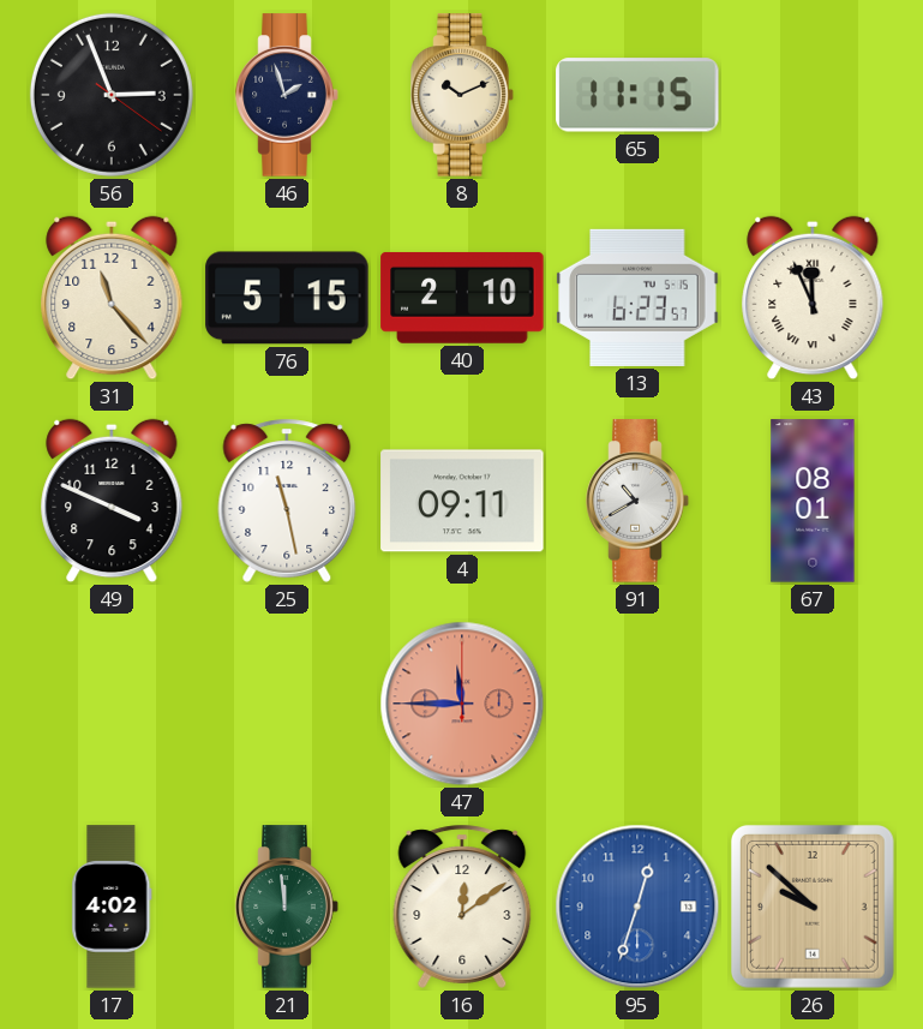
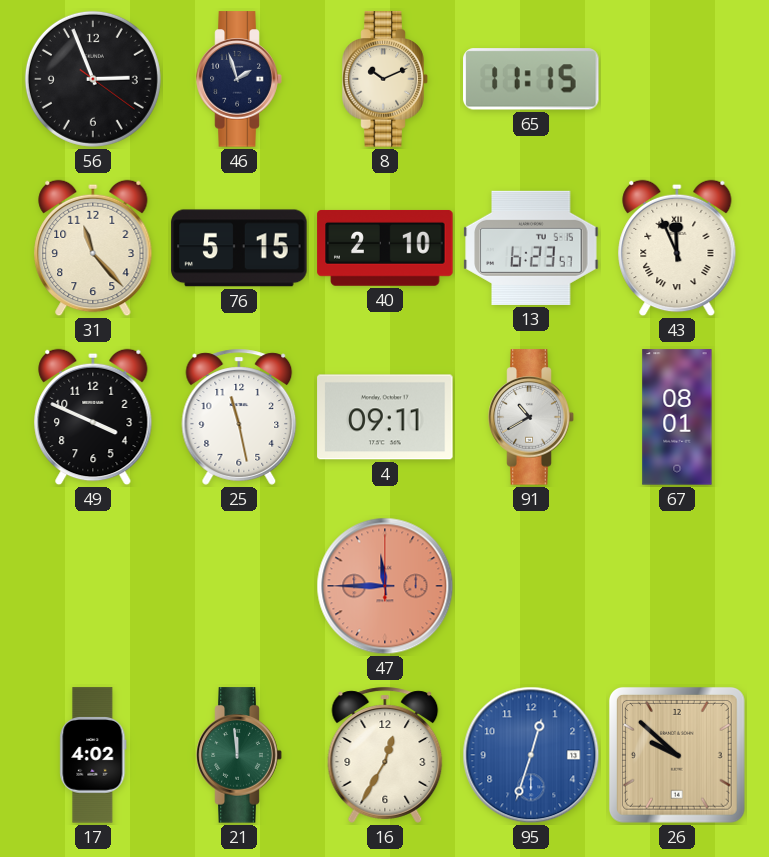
16: 12:09 -> 12:35 (385, 755)
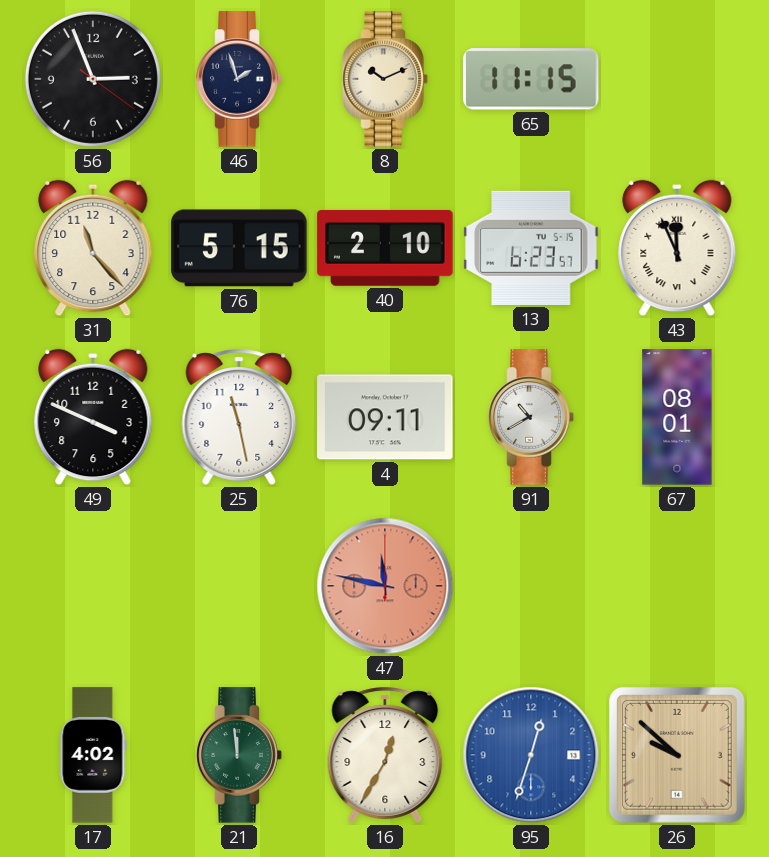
47: 11:45 -> 11:47 (385, 586)
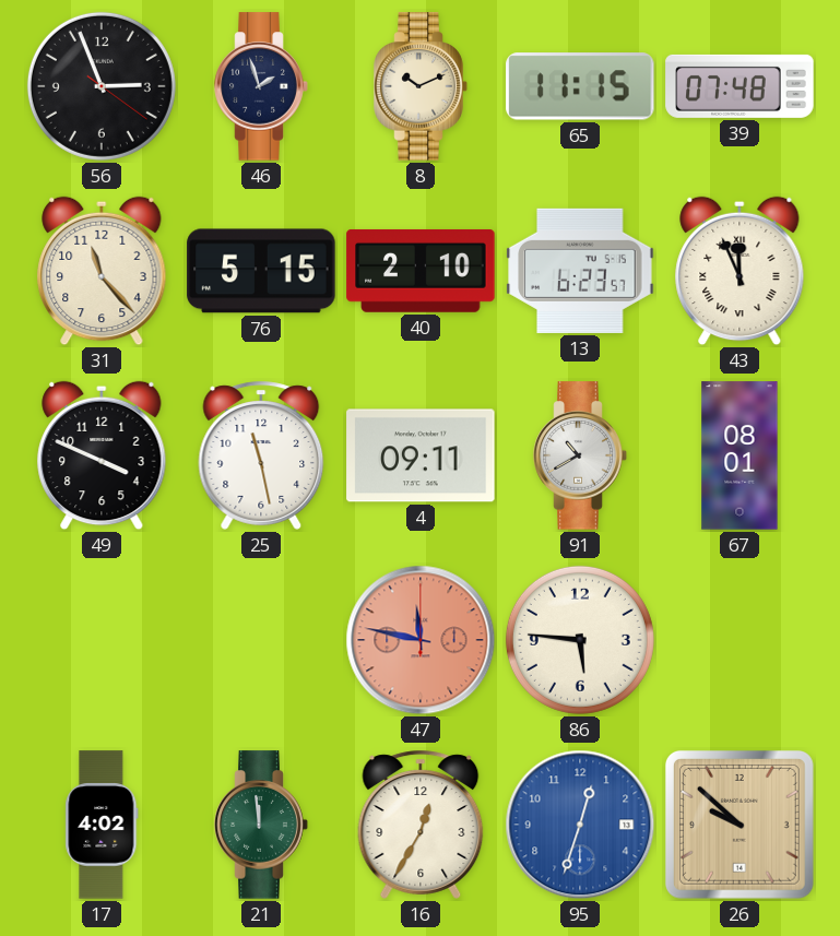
39: none -> 07:48 (740, 86)
86: none -> 5:46 (580, 640)
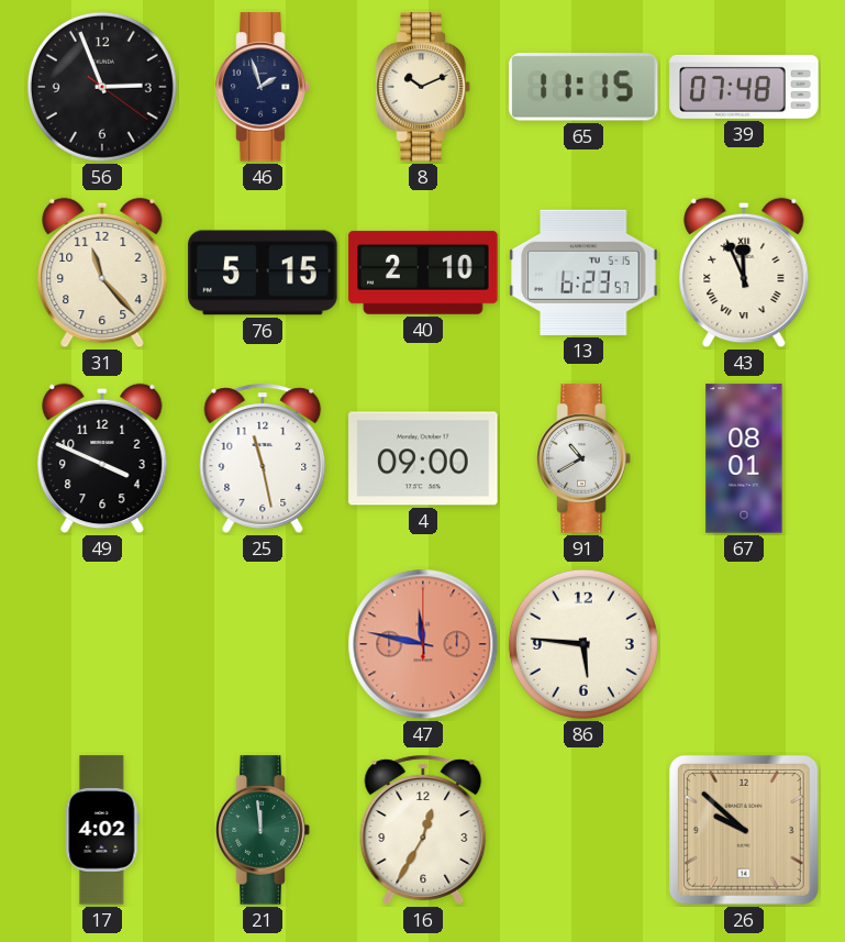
4: 09:11 -> 09:00 (423, 458)
95: 12:33 -> none (580, 825)
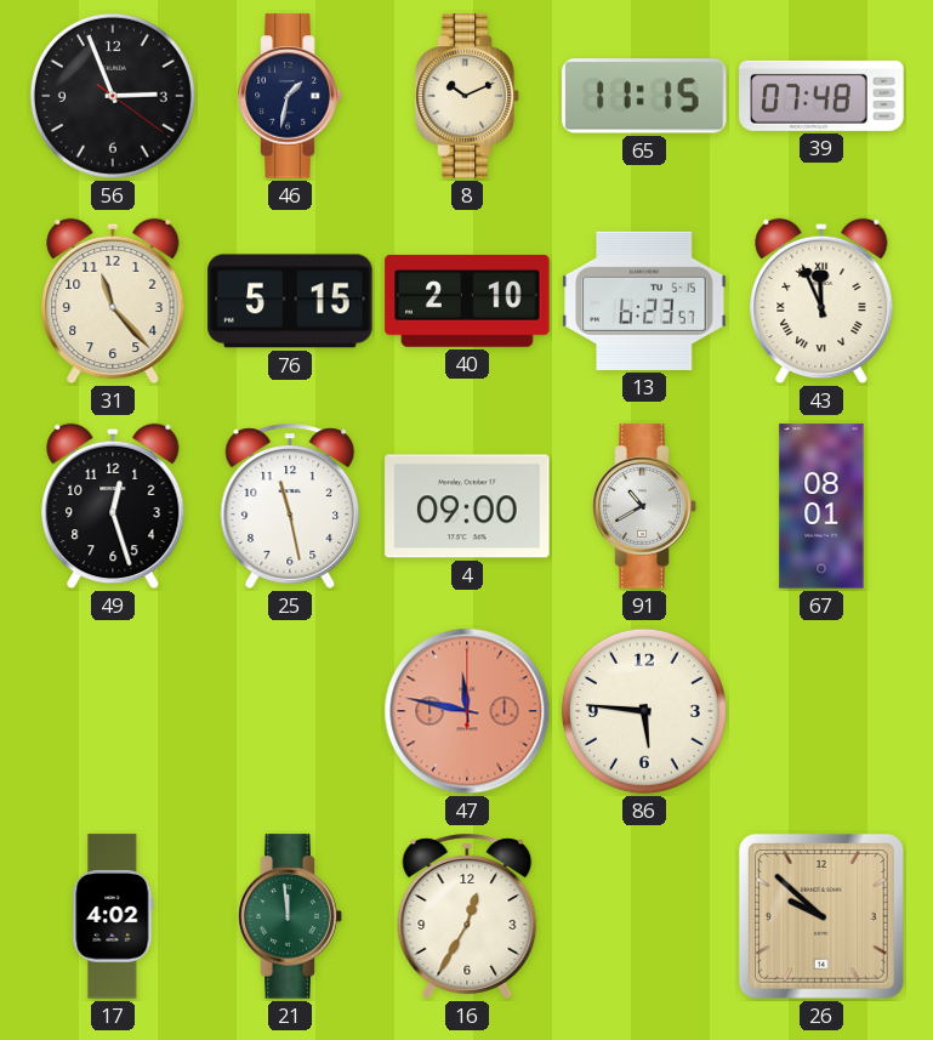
46: 1:57 -> 1:32 (290, 96)
49: 3:49 -> 12:27 (113, 506)
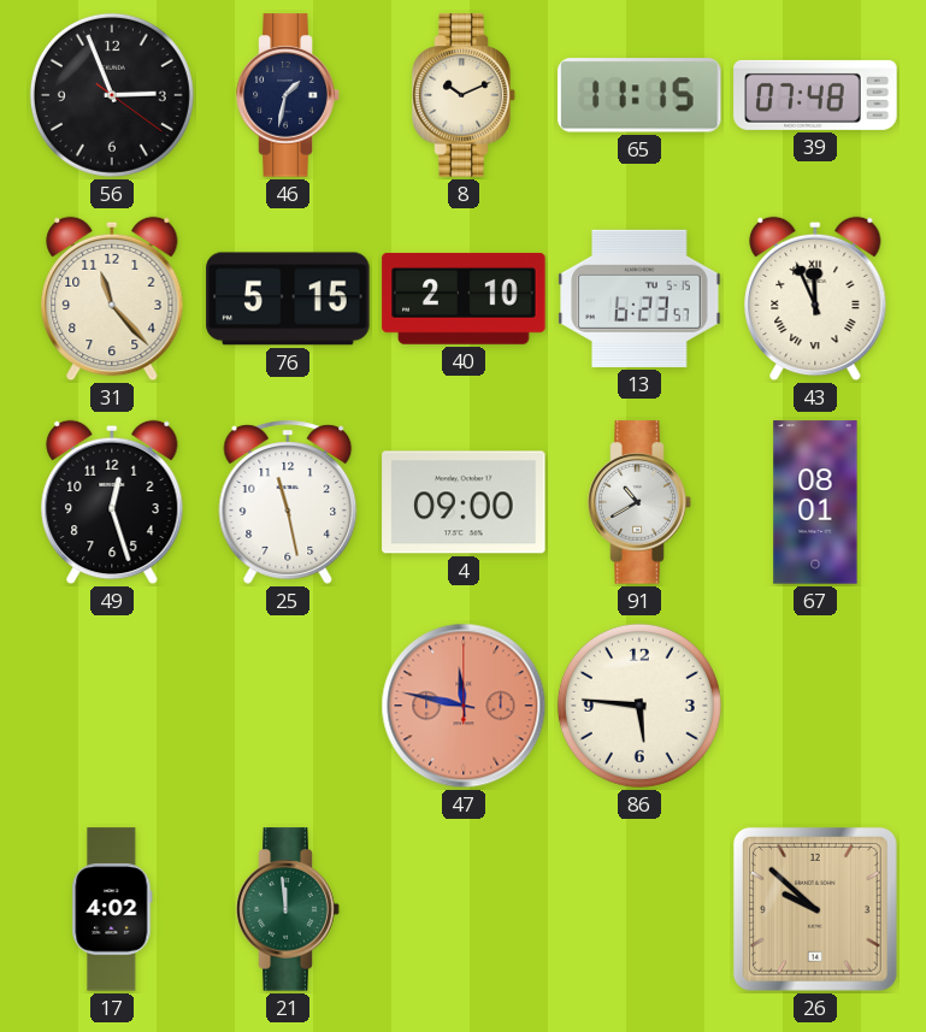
16: 12:35 -> none (467, 916)
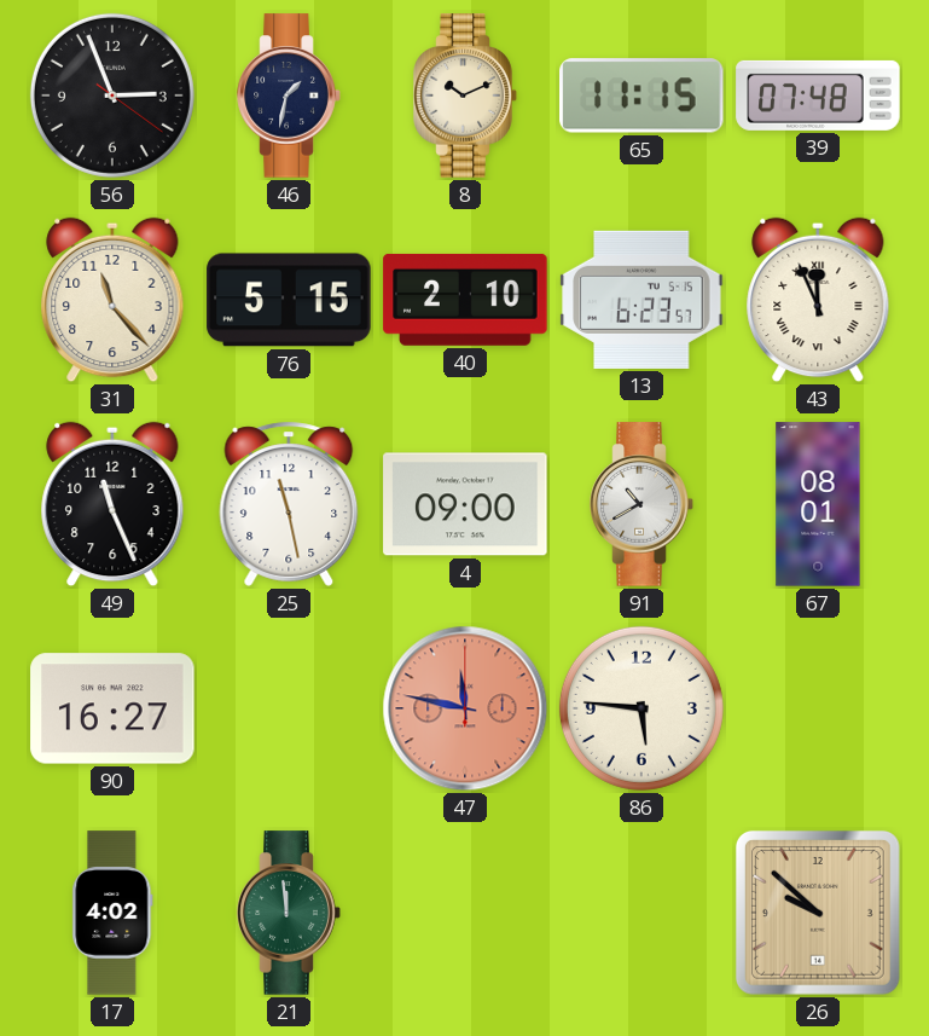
49: 12:27 -> 11:26 (112, 504)
90: none -> 16:27 (112, 708)
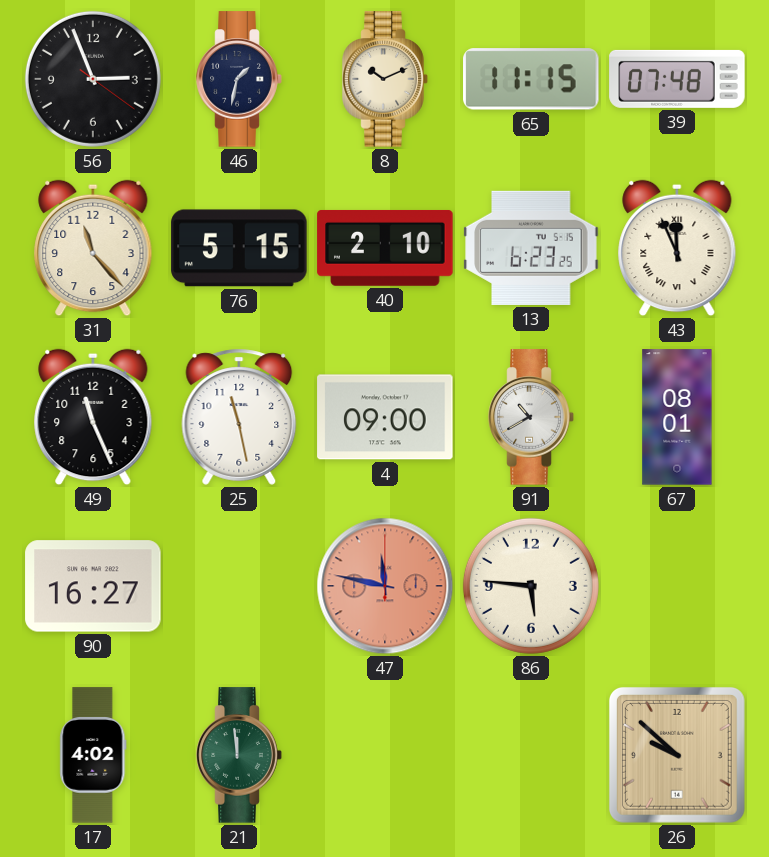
13: 6:23:57 -> 6:23:25 (531, 248)
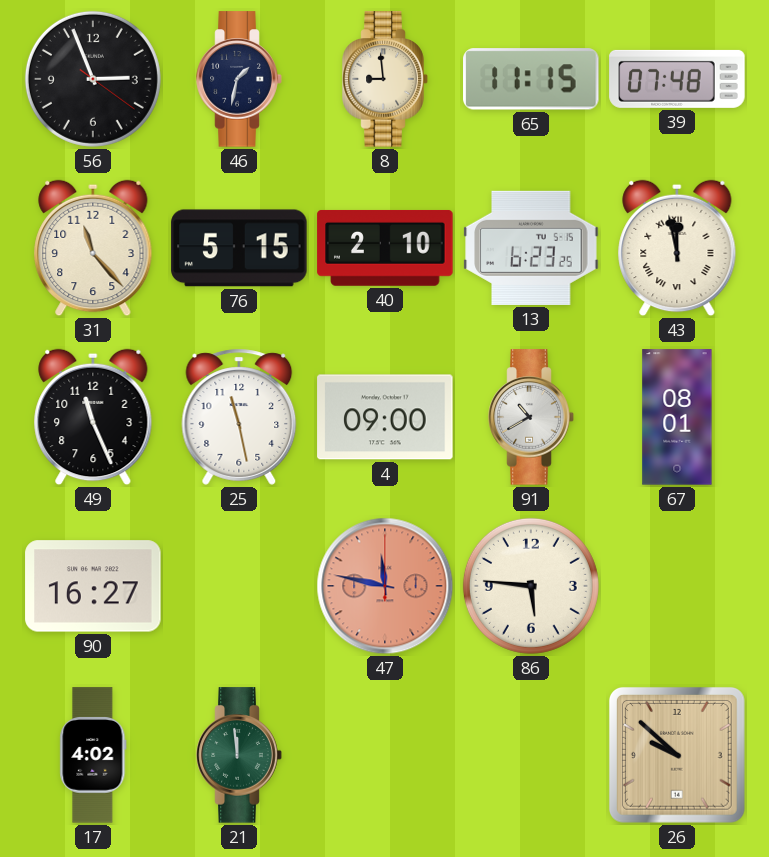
8: 10:11 -> 8:59 (385, 79)
43: 11:56 -> 11:58 (677, 248)
